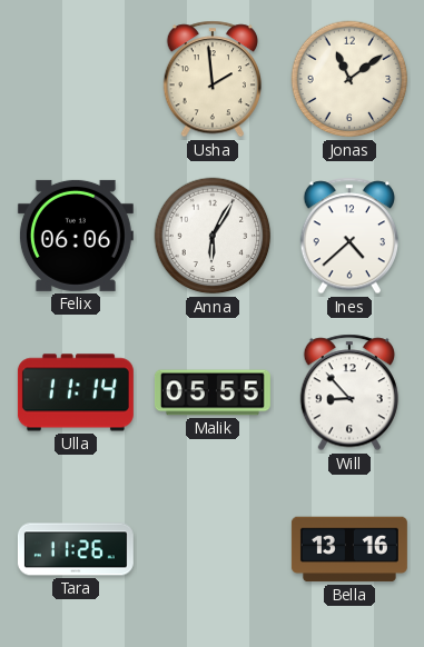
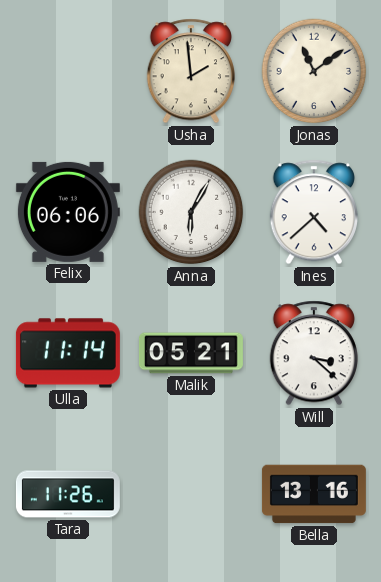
Malik: 05:55 -> 05:21 (191, 353)
Will: 8:53 -> 3:22 (313, 353)
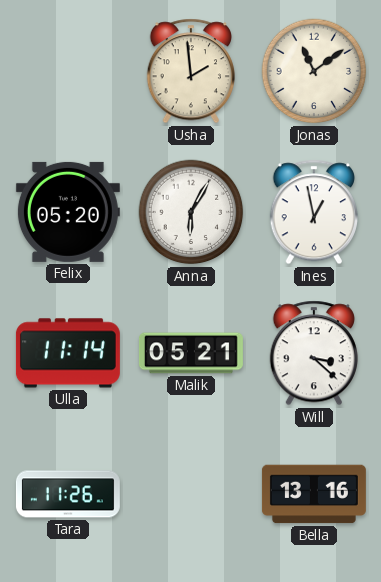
Felix: 06:06 -> 05:20 (68, 212)
Ines: 4:38 -> 12:58 (313, 212)
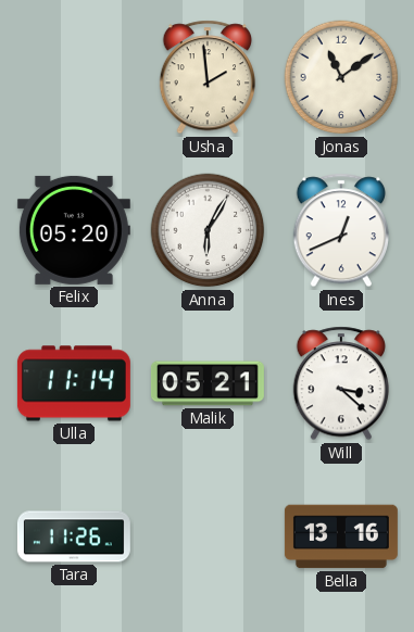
Ines: 12:58 -> 12:41 (340, 230)
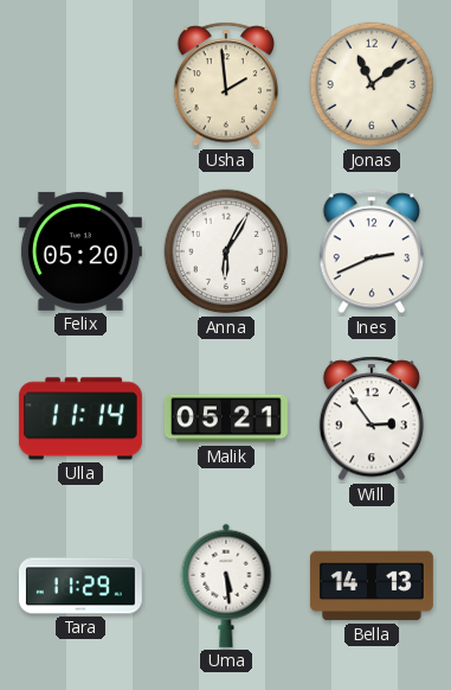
Ines: 12:41 -> 2:41 (371, 251)
Will: 3:22 -> 2:54 (371, 419)
Tara: 11:26 -> 11:29 (80, 586)
Uma: none -> 5:29 (226, 586)
Bella: 13:16 -> 14:13 (372, 586)
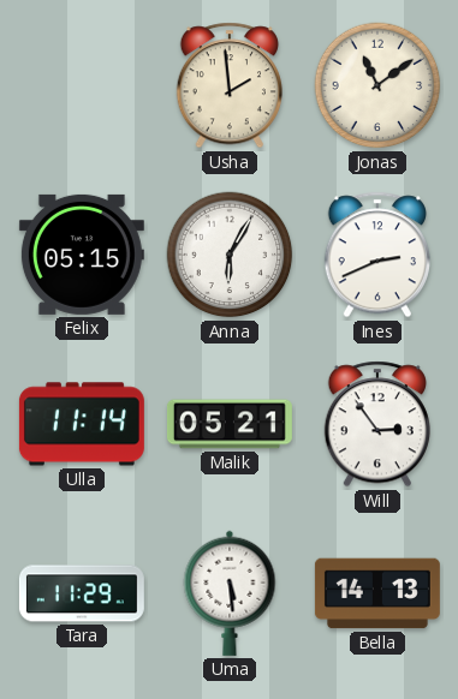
Felix: 05:20 -> 05:15 (82, 255)
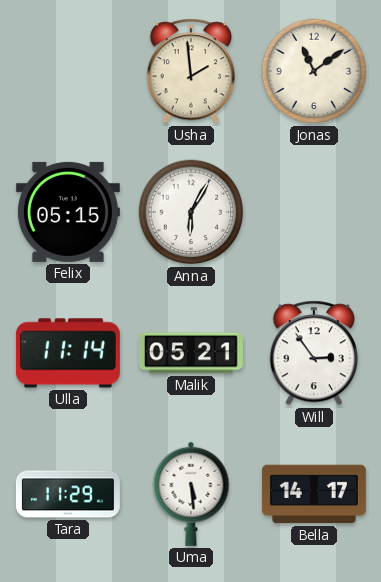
Ines: 2:41 -> none (376, 255)
Bella: 14:13 -> 14:17 (314, 494)
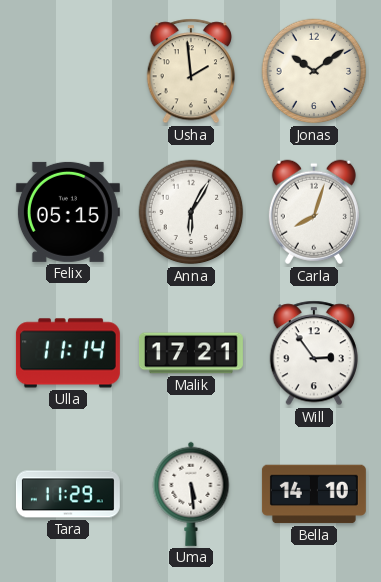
Jonas: 11:09 -> 10:09 (314, 71)
Carla: none -> 8:03 (314, 212)
Malik: 05:21 -> 17:21 (191, 353)
Bella: 14:17 -> 14:10 (314, 494)
